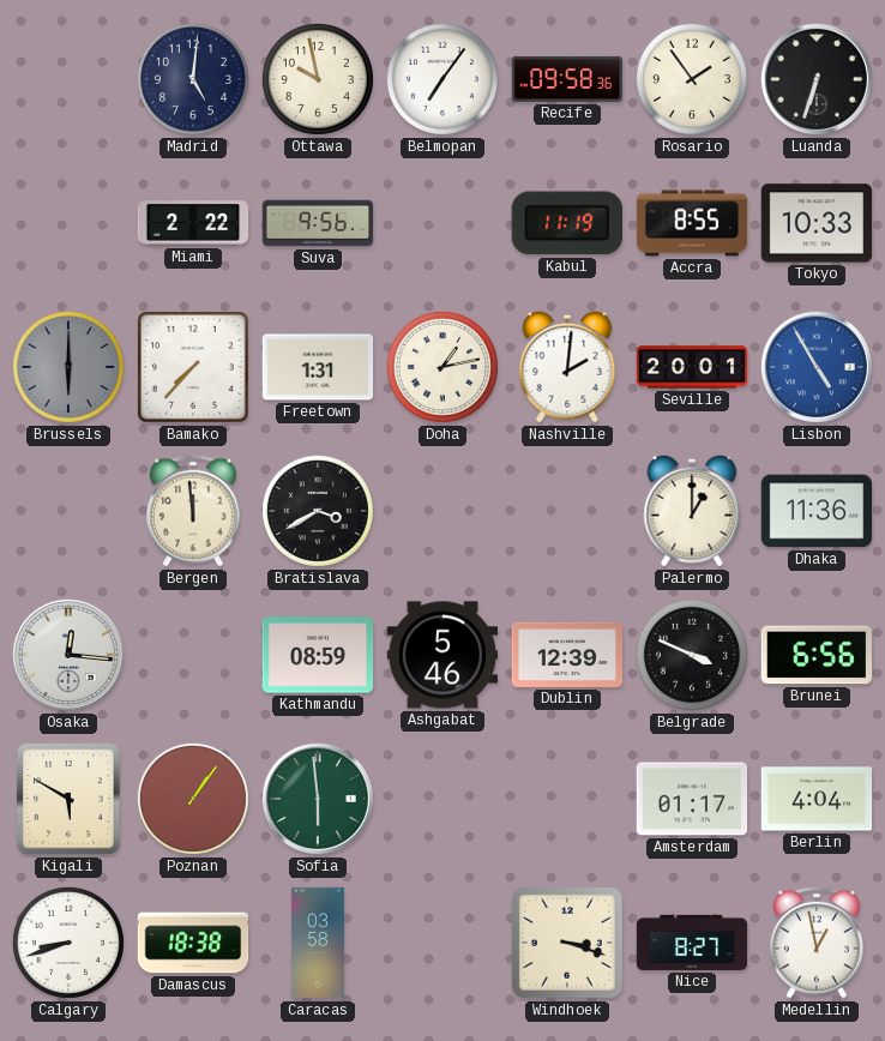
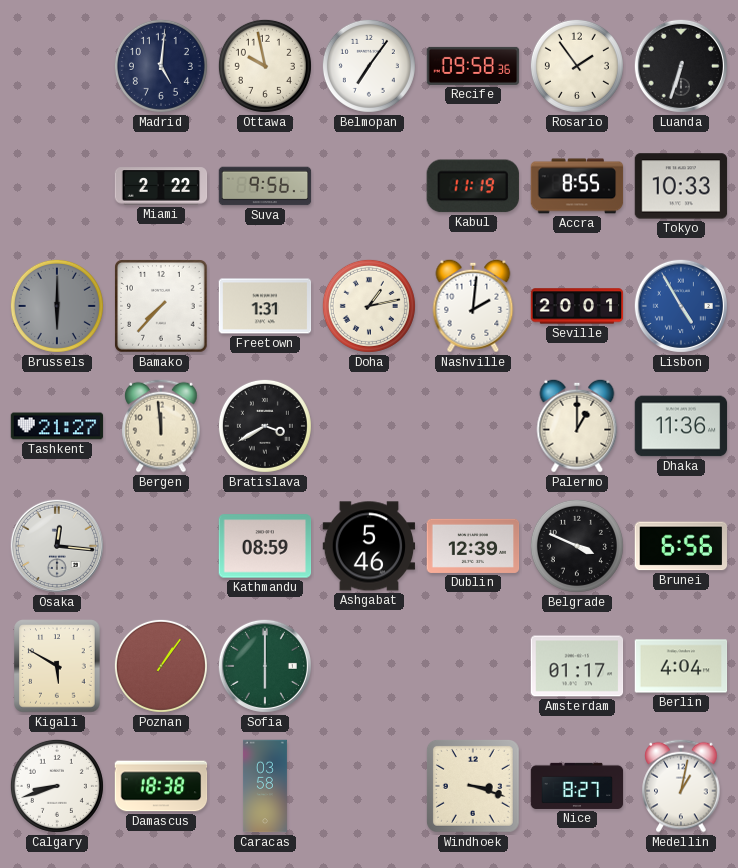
Tashkent: none -> 21:27 (57, 426)
Sofia: 5:59 -> 6:00 (265, 666)
Medellin: 12:58 -> 1:02 (681, 786)
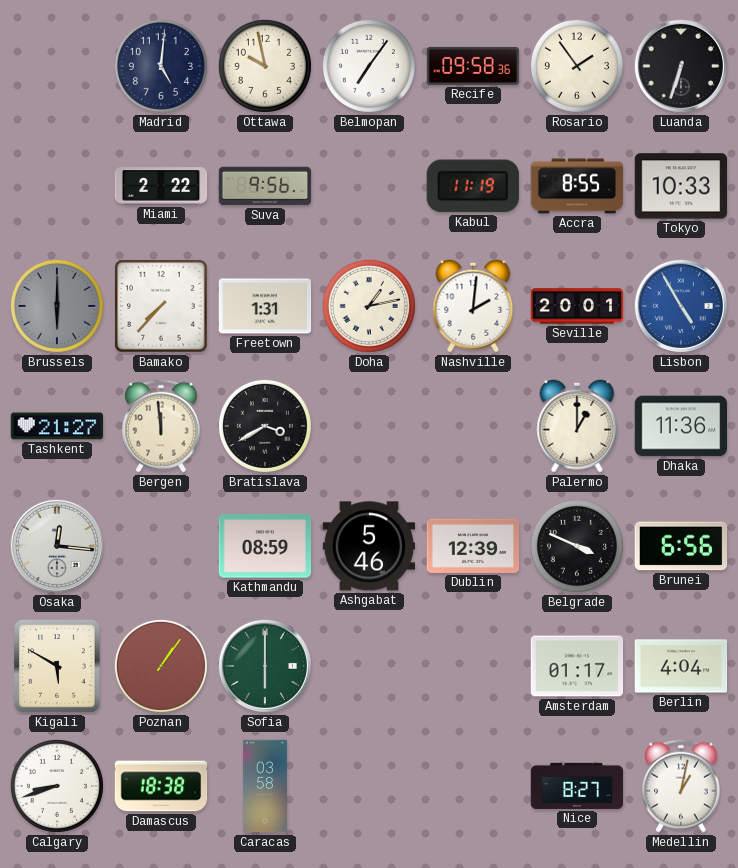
Windhoek: 3:18 -> none (473, 786)
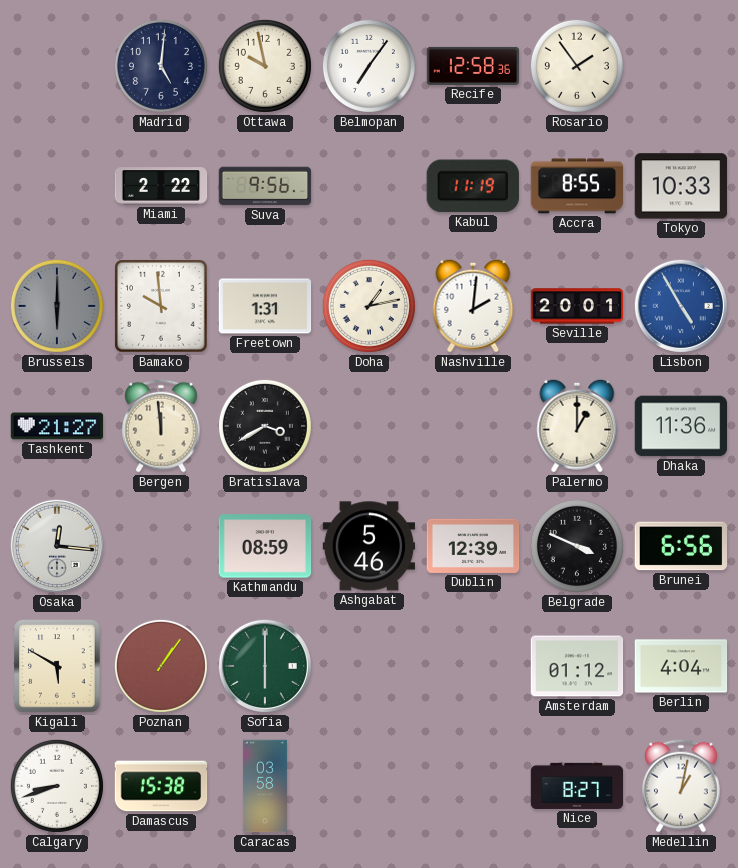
Recife: 09:58 -> 12:58 (473, 66)
Luanda: 6:33 -> none (681, 66)
Bamako: 7:37 -> 9:59 (162, 307)
Amsterdam: 01:17 -> 01:12 (577, 666)
Damascus: 18:38 -> 15:38 (161, 786)
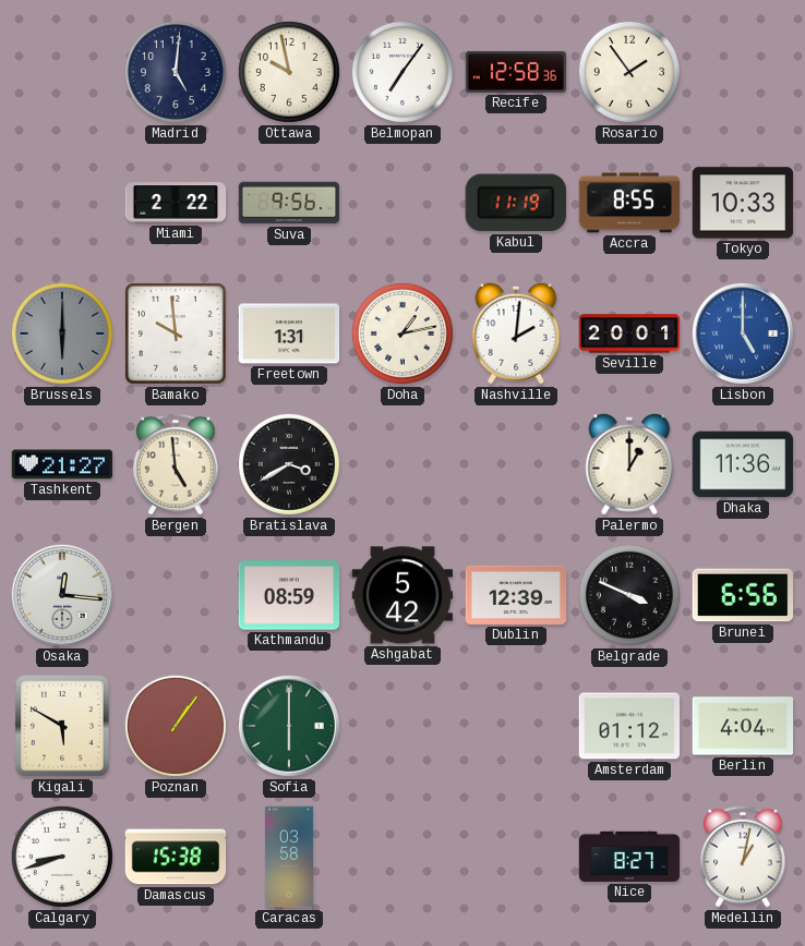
Lisbon: 4:55 -> 5:00 (743, 333)
Bergen: 11:59 -> 4:59 (176, 464)
Ashgabat: 5:46 -> 5:42 (403, 595)
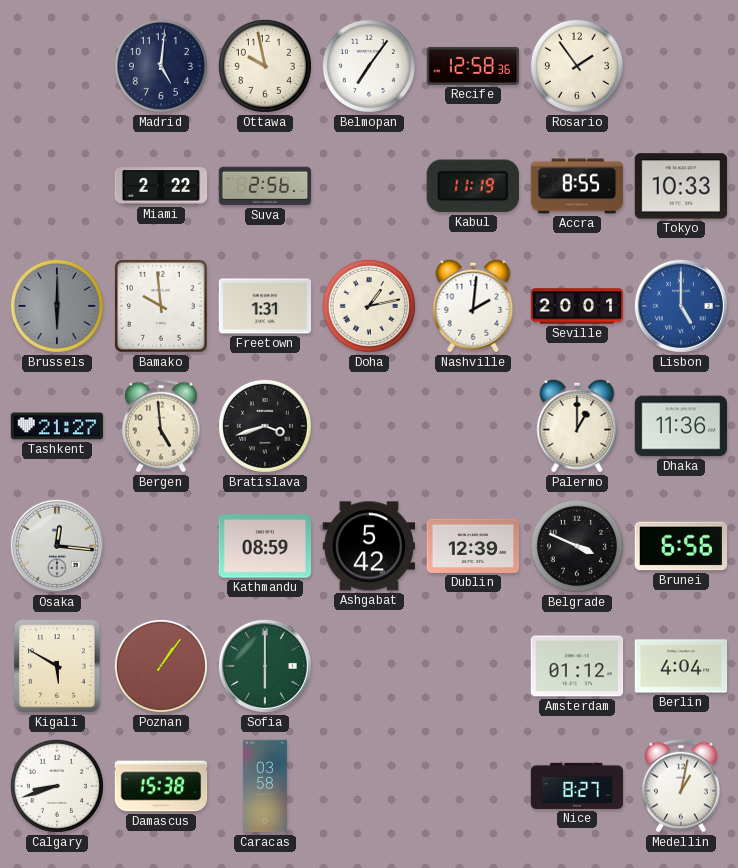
Suva: 9:56 -> 2:56 (265, 186)
Bratislava: 3:40 -> 3:42 (265, 426)
